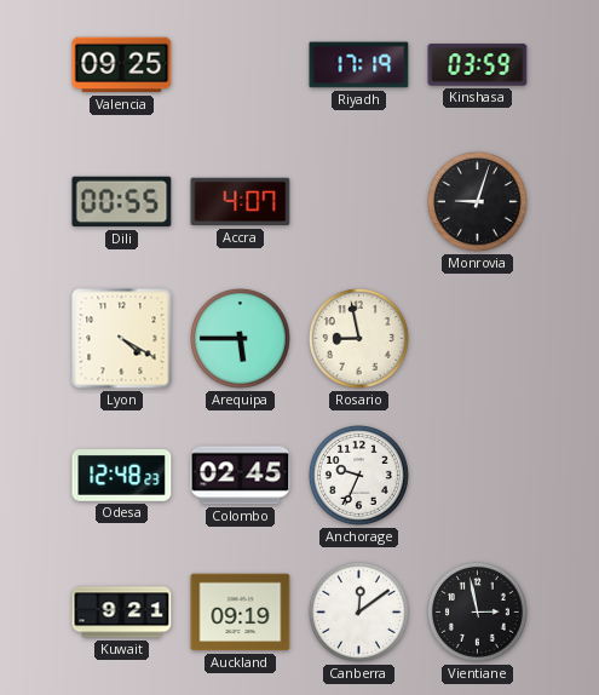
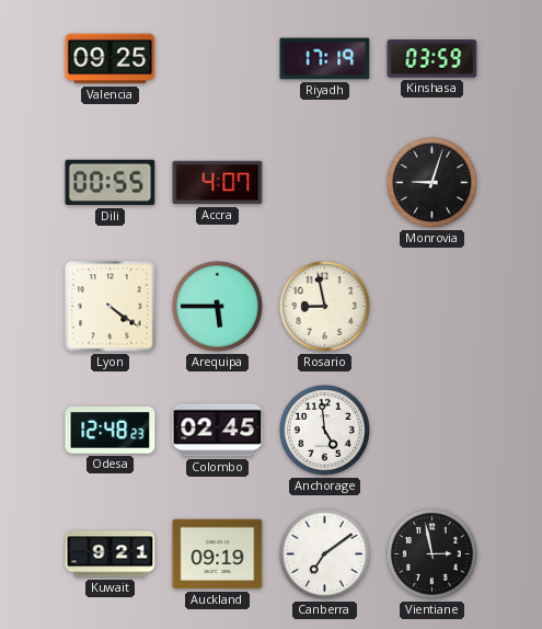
Lyon: 4:20 -> 4:21 (111, 307)
Anchorage: 9:34 -> 4:59 (325, 431)
Canberra: 12:09 -> 7:09 (325, 554)
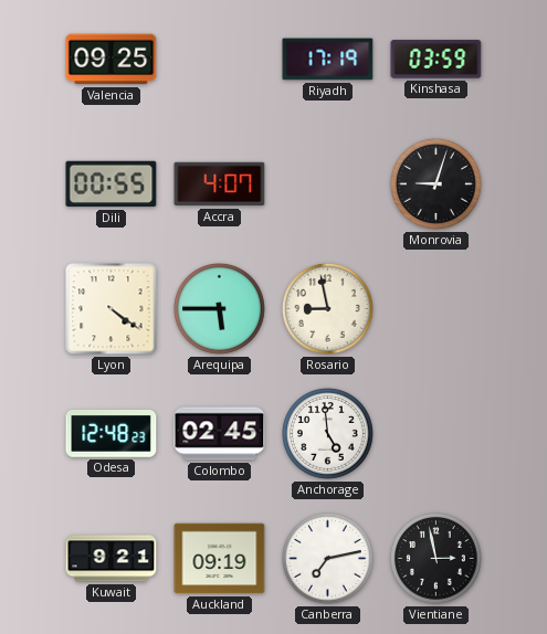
Canberra: 7:09 -> 7:13 (328, 559)
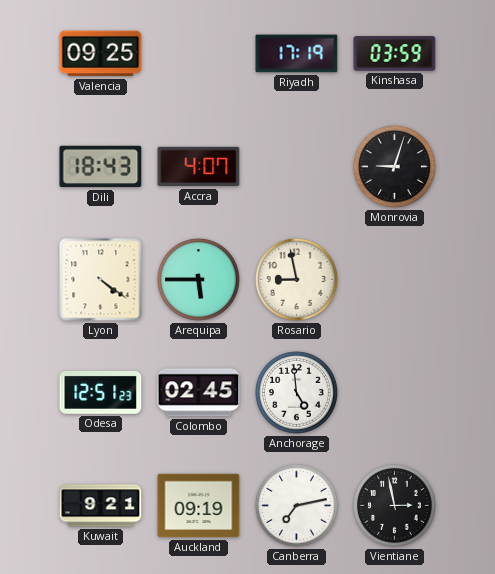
Dili: 00:55 -> 18:43 (101, 167)
Odesa: 12:48 -> 12:51 (101, 393)
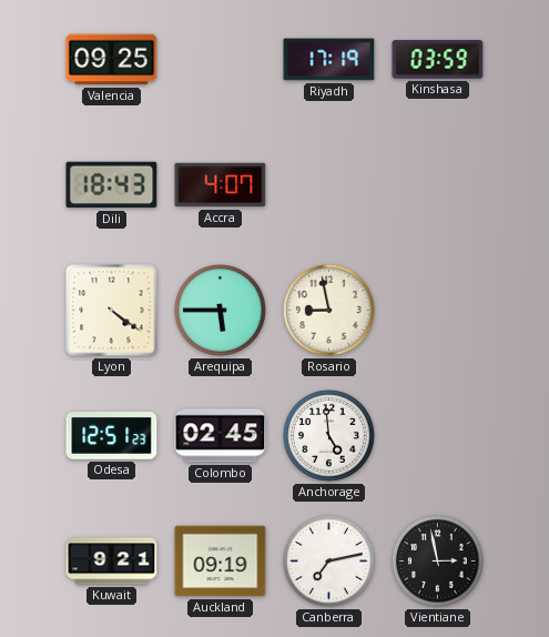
Monrovia: 9:03 -> none (395, 167)
